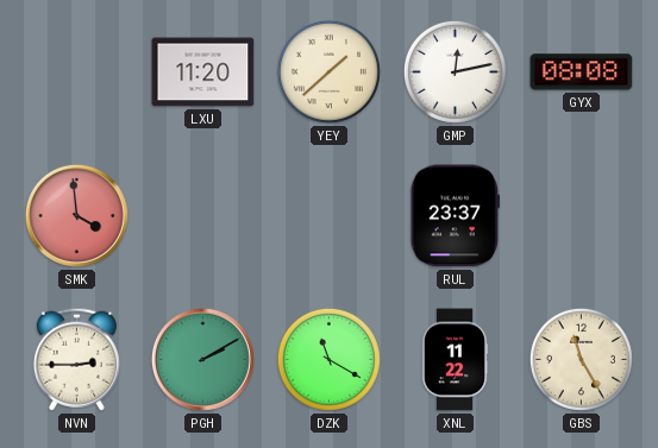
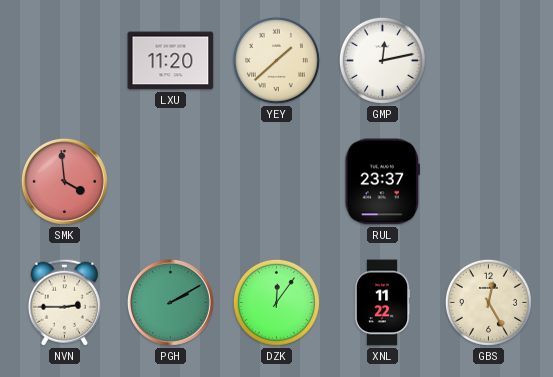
GYX: 08:08 -> none (582, 72)
DZK: 11:20 -> 12:06 (276, 302)
GBS: 11:25 -> 12:25 (488, 302)
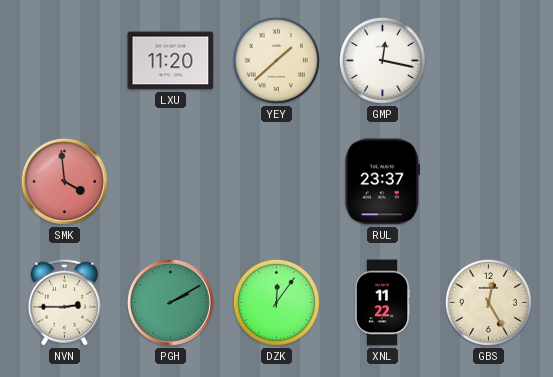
GMP: 12:13 -> 12:17 (382, 60)
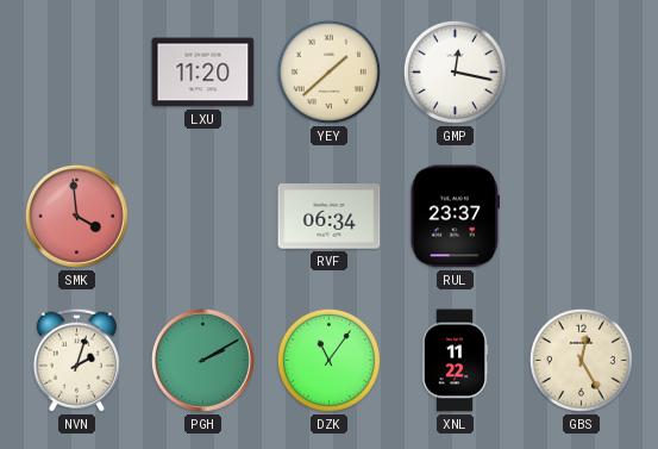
RVF: none -> 06:34 (330, 217)
NVN: 2:45 -> 2:03 (76, 360)
DZK: 12:06 -> 11:06 (328, 360)
